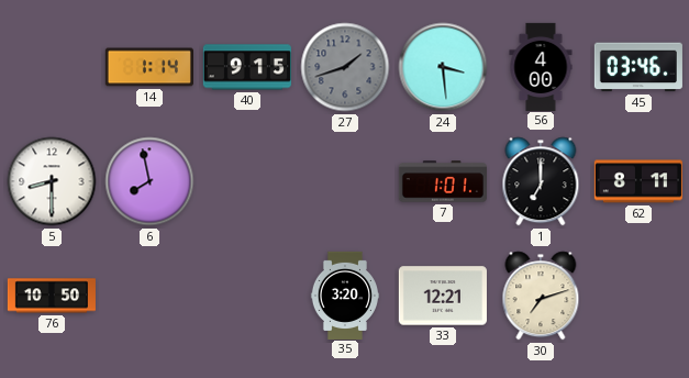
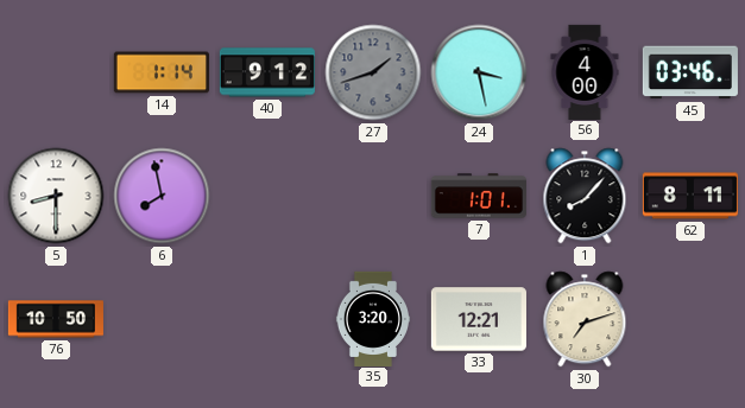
40: 9:15 -> 9:12 (267, 72)
24: 3:29 -> 3:28 (479, 72)
1: 7:00 -> 8:07 (585, 196)
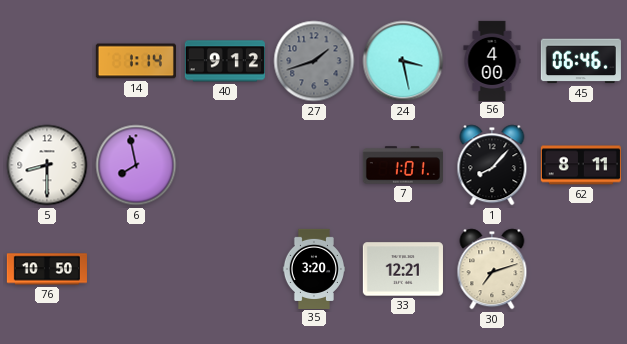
45: 03:46 -> 06:46 (581, 61)
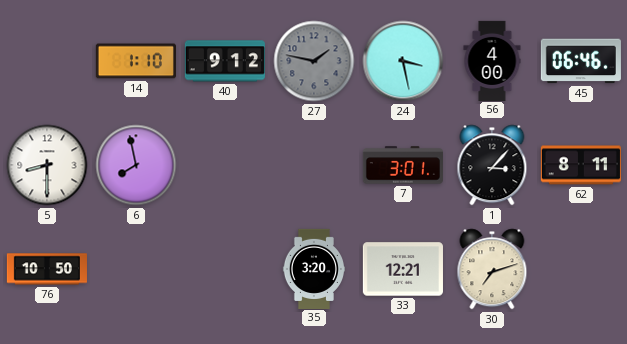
14: 1:14 -> 1:10 (136, 61)
27: 1:42 -> 1:47 (314, 61)
7: 1:01 -> 3:01 (403, 165)
1: 8:07 -> 3:07 (492, 165)
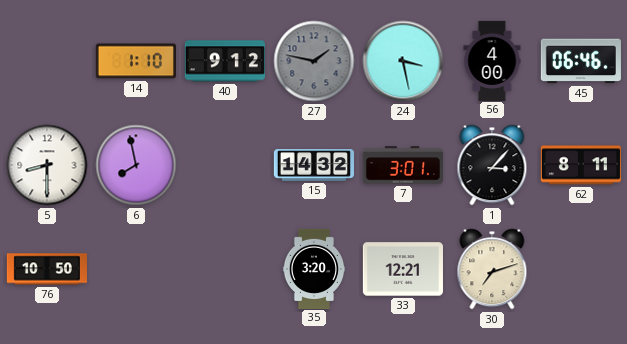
15: none -> 14:32 (314, 165)
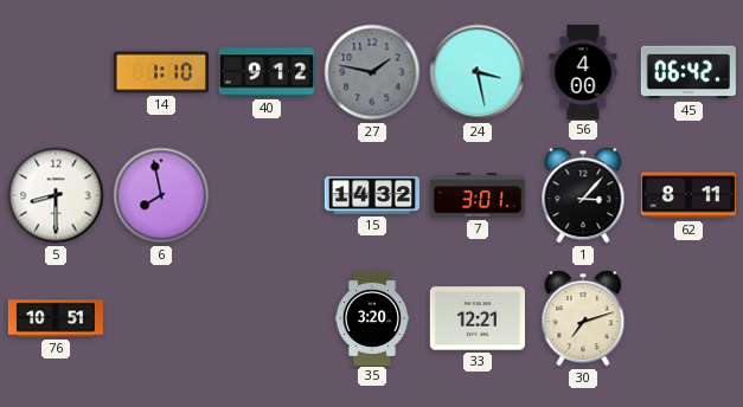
45: 06:46 -> 06:42 (688, 72)
76: 10:50 -> 10:51 (56, 318)
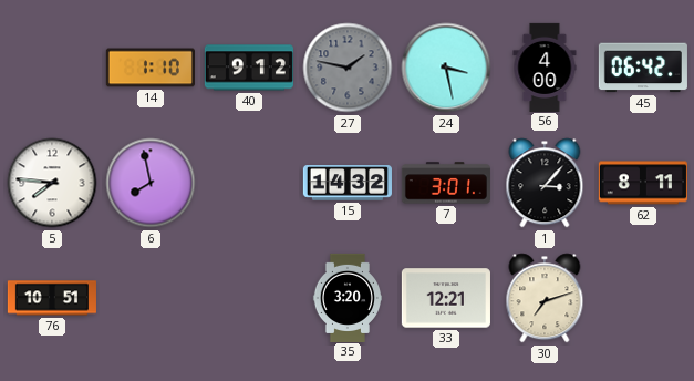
5: 8:30 -> 7:46 (52, 183)
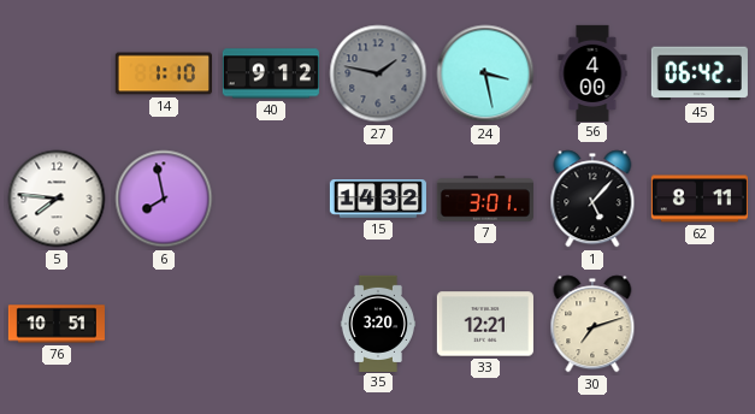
1: 3:07 -> 5:07 (592, 199)
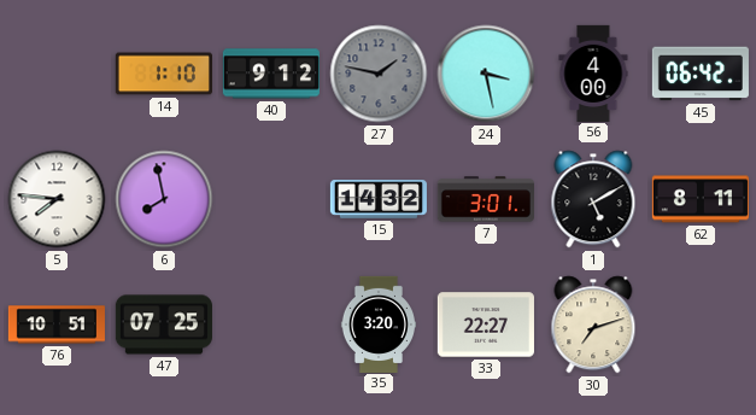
1: 5:07 -> 5:10 (593, 199)
47: none -> 07:25 (164, 325)
33: 12:21 -> 22:27 (486, 325)
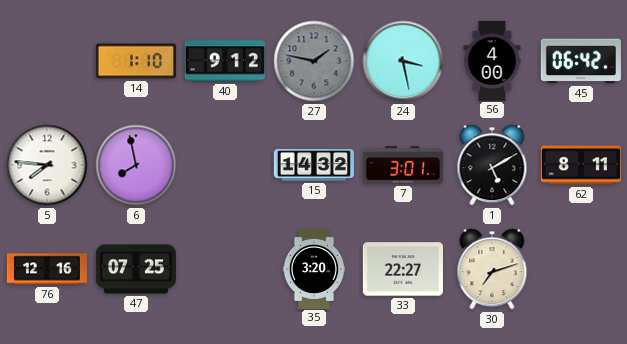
76: 10:51 -> 12:16 (47, 269)
